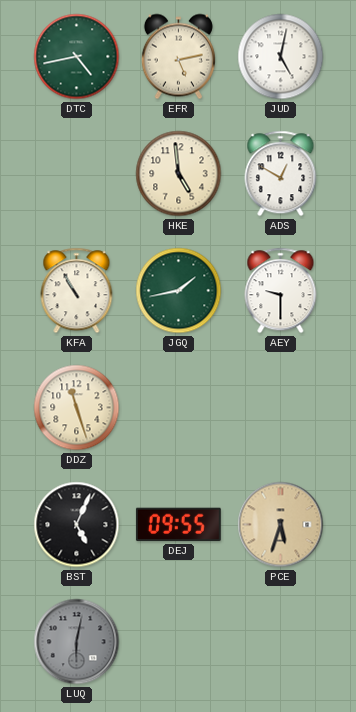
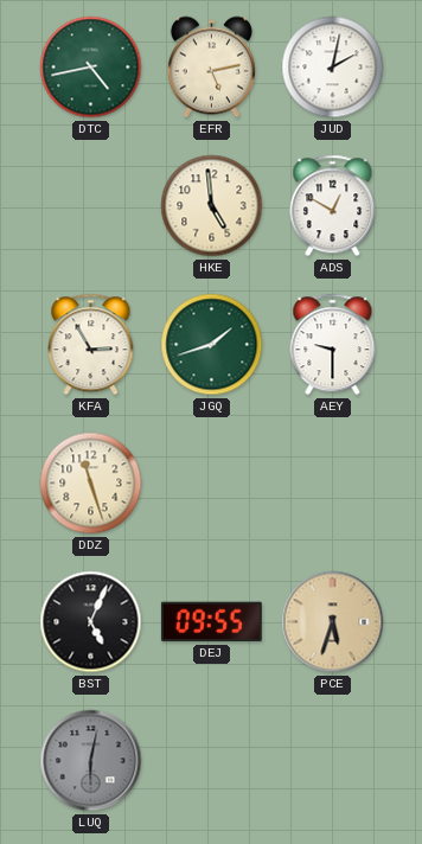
JUD: 5:02 -> 2:02 (333, 68)
KFA: 10:55 -> 2:55 (91, 345)
JGQ: 1:43 -> 1:42 (212, 345)
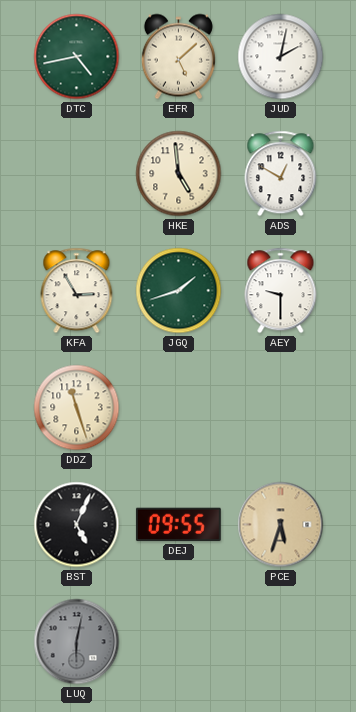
EFR: 5:13 -> 5:08 (178, 57)
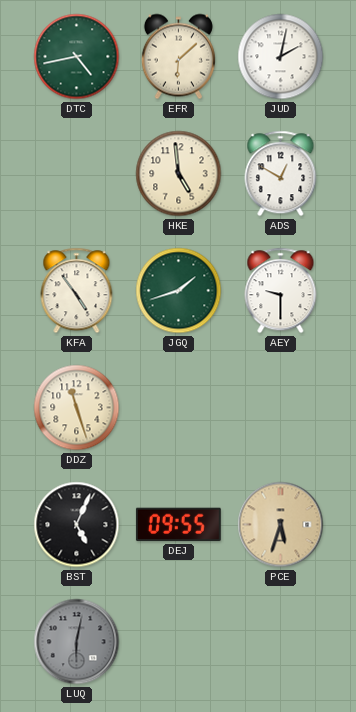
EFR: 5:08 -> 6:08 (178, 57)
KFA: 2:55 -> 4:54 (77, 291)
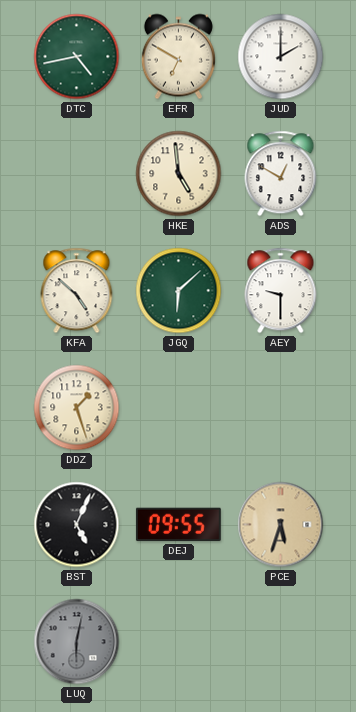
EFR: 6:08 -> 6:50 (178, 57)
JUD: 2:02 -> 2:00 (281, 57)
KFA: 4:54 -> 4:52 (77, 291)
JGQ: 1:42 -> 6:08 (179, 291)
DDZ: 11:27 -> 1:27 (77, 408)
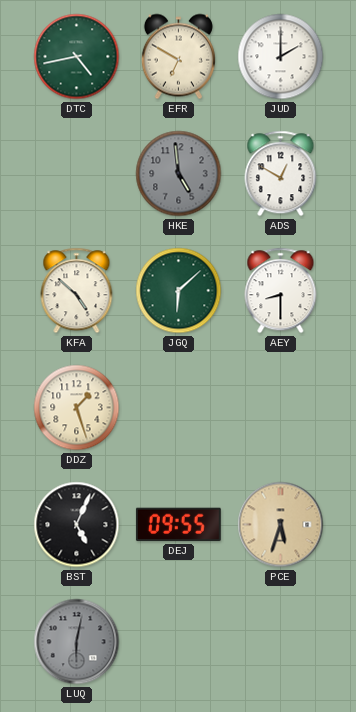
HKE dial: cream -> grey (179, 174)
AEY: 9:30 -> 8:30 (281, 291)
